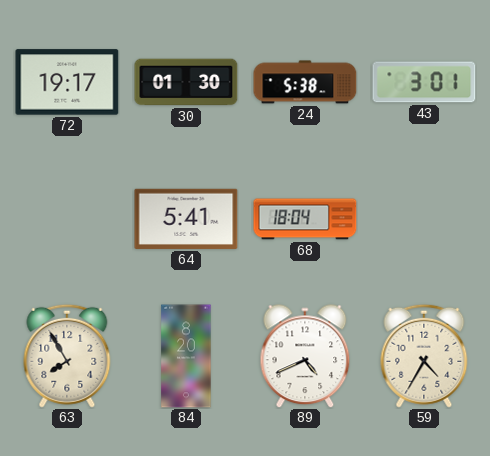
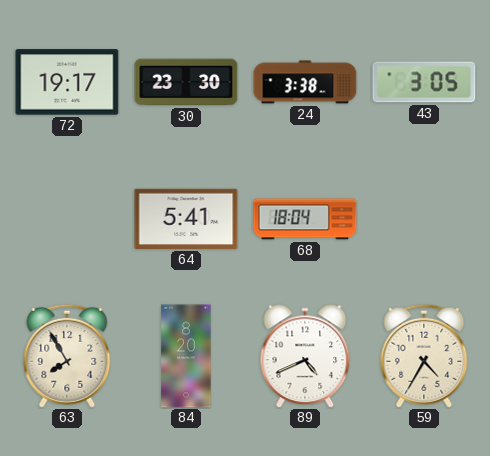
30: 01:30 -> 23:30 (186, 82)
24: 5:38 -> 3:38 (305, 82)
43: 3:01 -> 3:05 (424, 82)
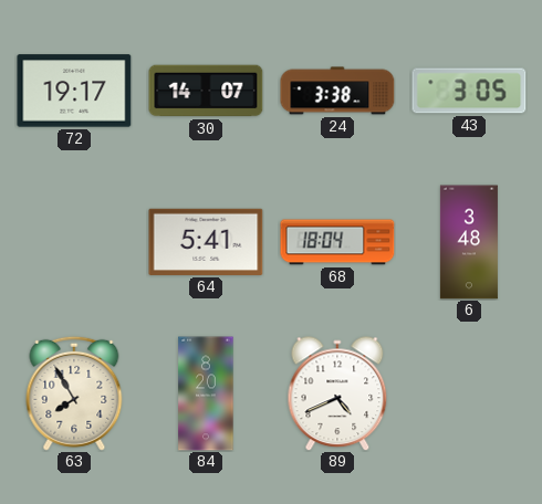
30: 23:30 -> 14:07 (206, 91)
6: none -> 3:48 (469, 242)
59: 4:35 -> none (424, 356)
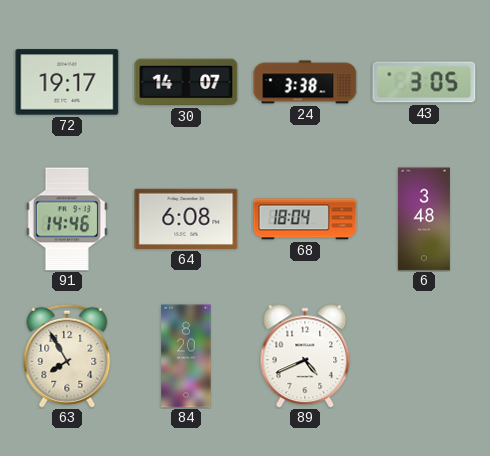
91: none -> 14:46 (67, 219)
64: 5:41 -> 6:08 (186, 219)
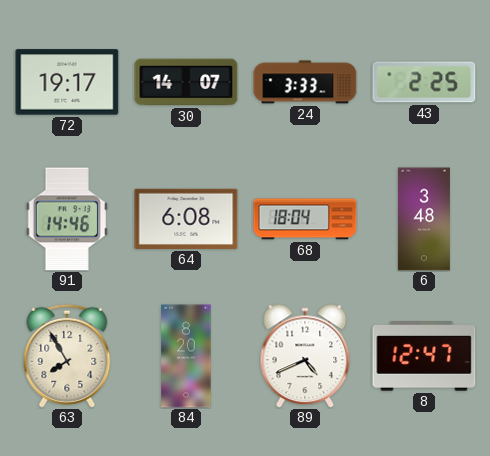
24: 3:38 -> 3:33 (305, 82)
43: 3:05 -> 2:25 (424, 82)
8: none -> 12:47 (424, 356)
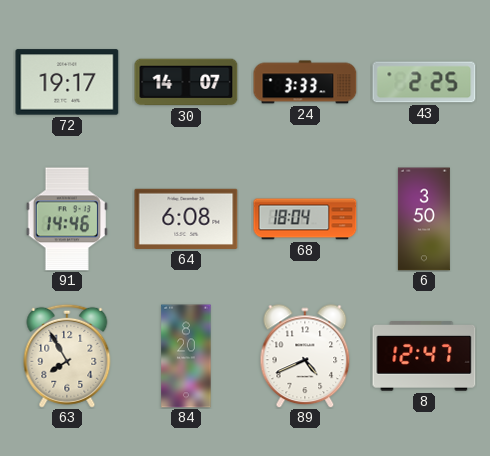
6: 3:48 -> 3:50 (424, 219)
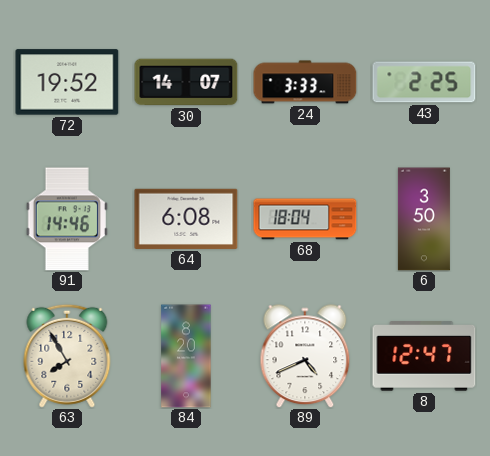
72: 19:17 -> 19:52 (67, 82)
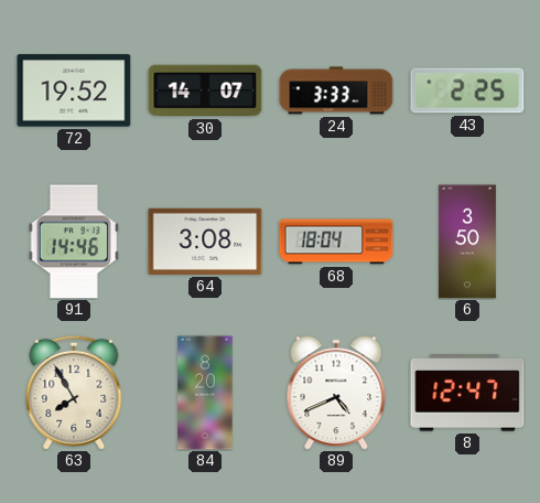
64: 6:08 -> 3:08 (205, 242)
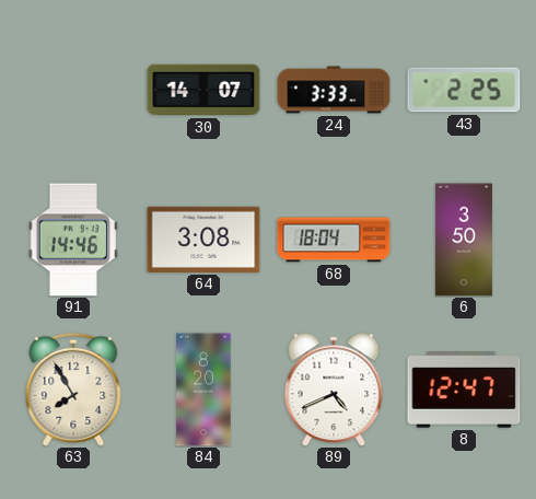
72: 19:52 -> none (74, 90)
